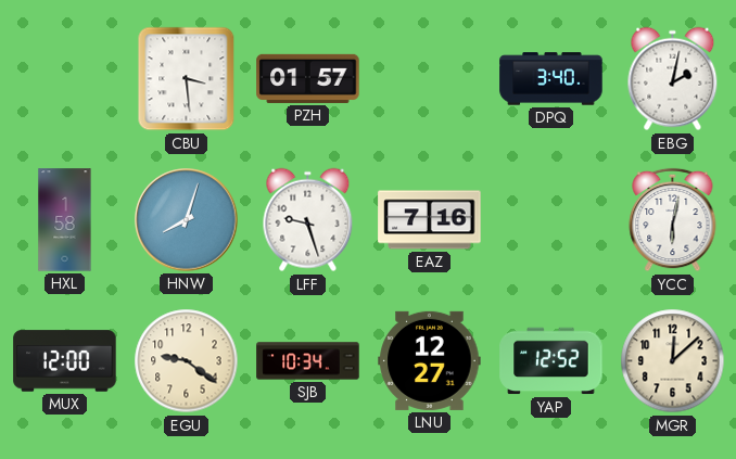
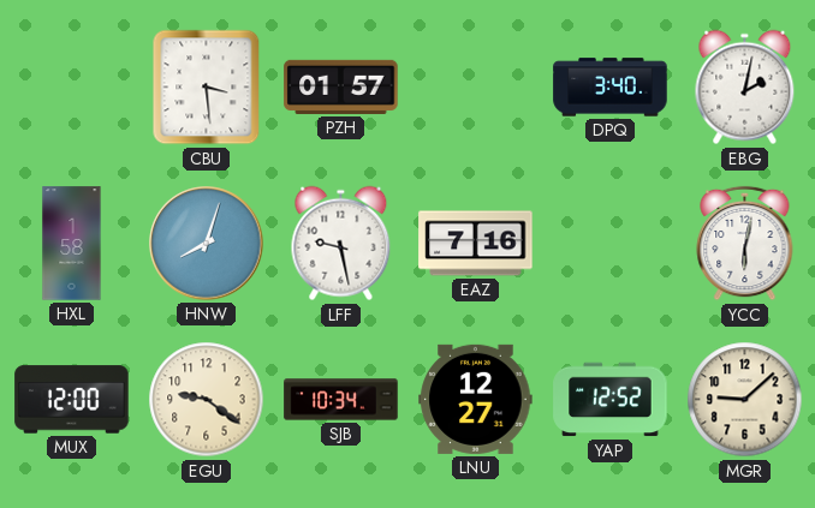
LFF: 9:27 -> 9:28 (341, 244)
MGR: 12:08 -> 9:08 (745, 400)
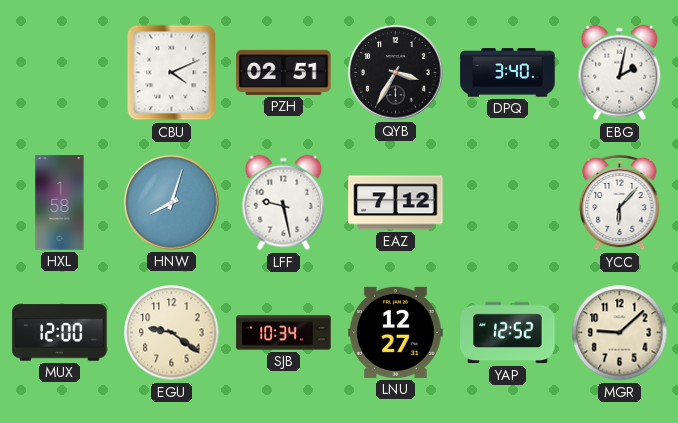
CBU: 3:29 -> 4:11 (172, 73)
PZH: 01:57 -> 02:51 (284, 72)
QYB: none -> 3:35 (396, 73)
EAZ: 7:16 -> 7:12 (396, 203)
YCC: 6:02 -> 6:07 (620, 203)
